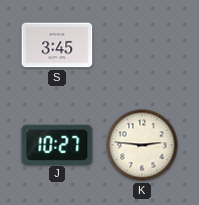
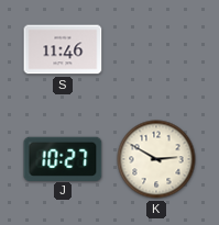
S: 3:45 -> 11:46 (63, 49)
K: 2:46 -> 2:50 (156, 159)
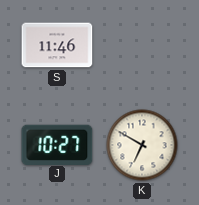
K: 2:50 -> 6:50 (142, 145)
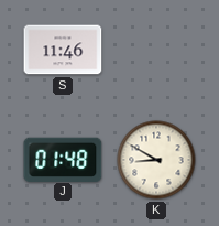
J: 10:27 -> 01:48 (63, 159)
K: 6:50 -> 8:50 (156, 160)
